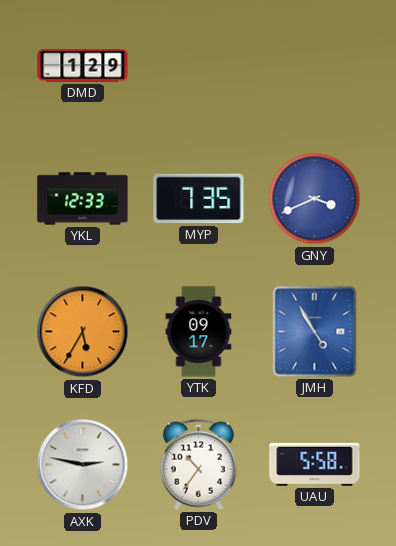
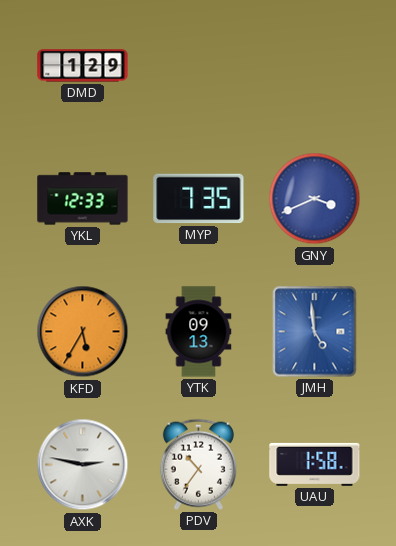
YTK: 09:17 -> 09:13 (199, 332)
JMH: 4:55 -> 4:59 (315, 332)
UAU: 5:58 -> 1:58 (315, 464)
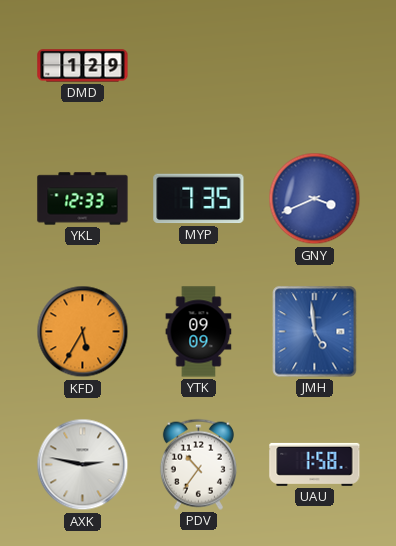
YTK: 09:13 -> 09:09 (199, 332)
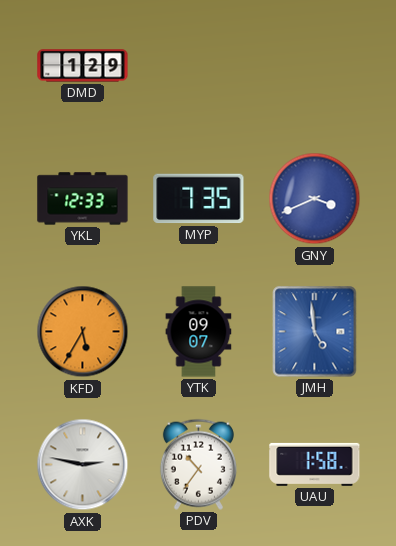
YTK: 09:09 -> 09:07 (199, 332)
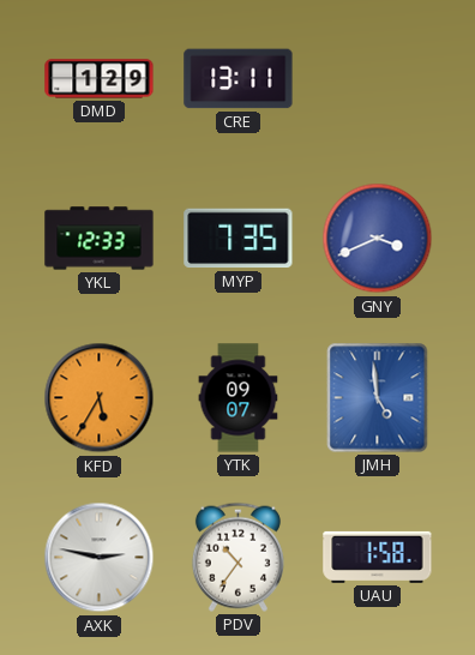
CRE: none -> 13:11 (239, 79)
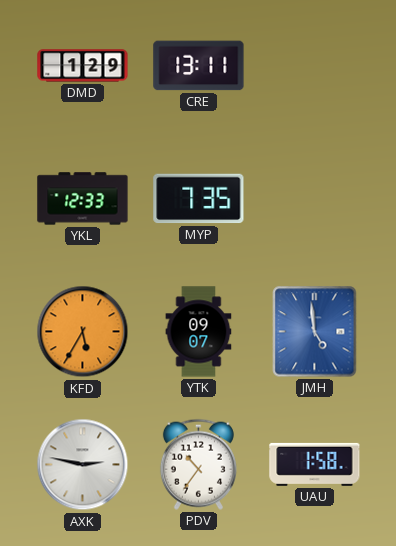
GNY: 3:41 -> none (378, 239)
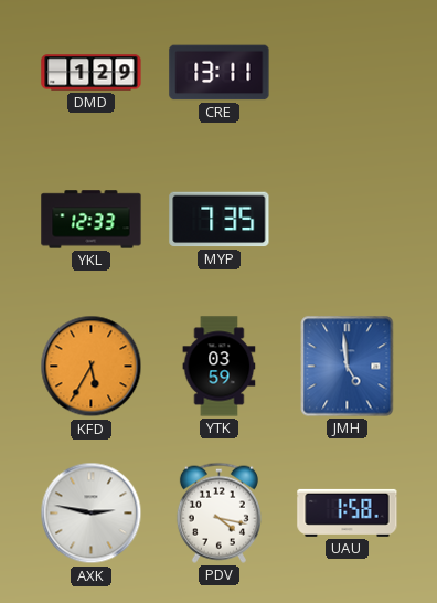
YTK: 09:07 -> 03:59 (220, 367)
PDV: 10:36 -> 4:17 (218, 512)
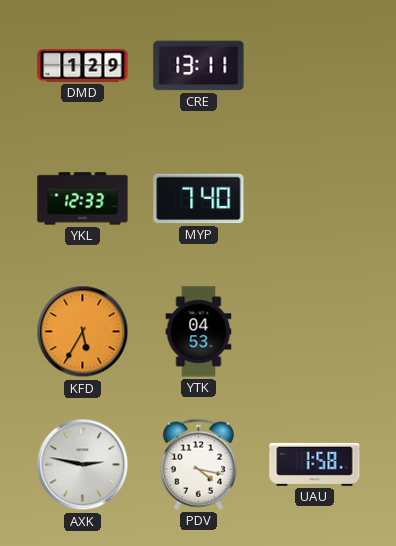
MYP: 7:35 -> 7:40 (199, 199)
YTK: 03:59 -> 04:53 (199, 332)
JMH: 4:59 -> none (348, 367)
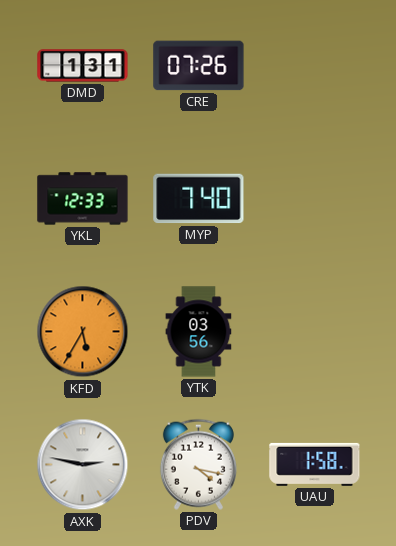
DMD: 1:29 -> 1:31 (83, 66)
CRE: 13:11 -> 07:26 (199, 66)
YTK: 04:53 -> 03:56 (199, 332)
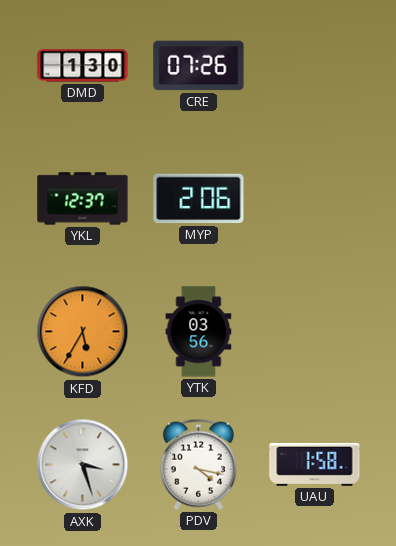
DMD: 1:31 -> 1:30 (83, 66)
YKL: 12:33 -> 12:37 (83, 199)
MYP: 7:40 -> 2:06 (199, 199)
AXK: 2:47 -> 3:27 (83, 465)
